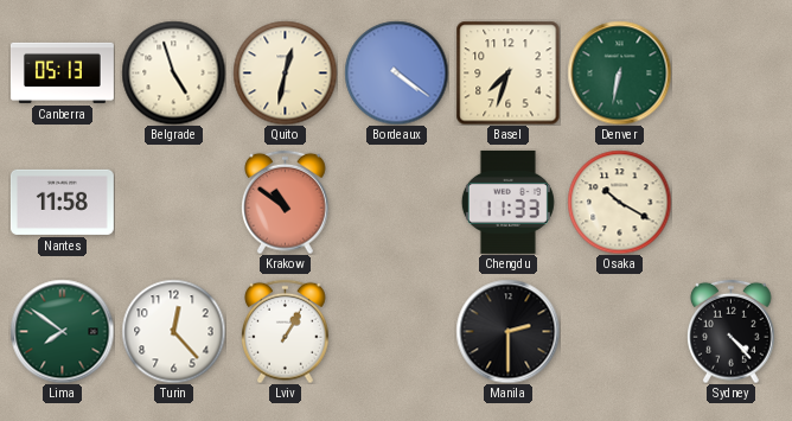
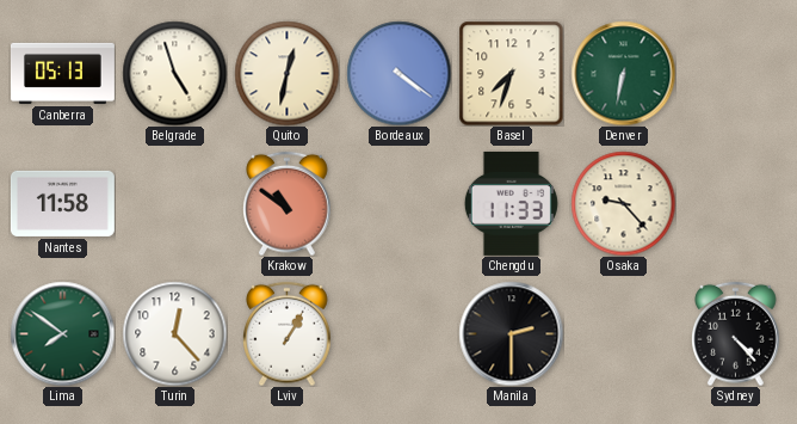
Osaka: 10:20 -> 9:23 (623, 203)
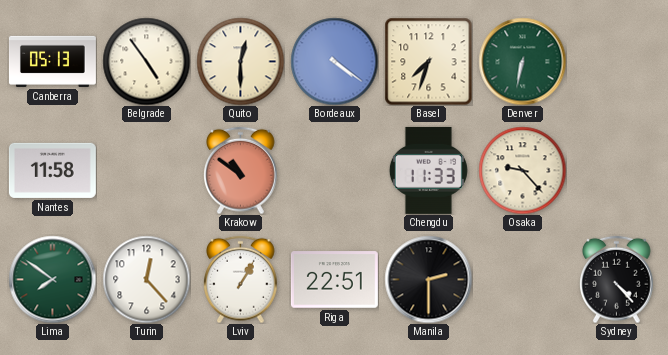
Belgrade: 4:57 -> 4:54 (146, 61)
Quito: 12:32 -> 12:30 (240, 61)
Riga: none -> 22:51 (334, 280)
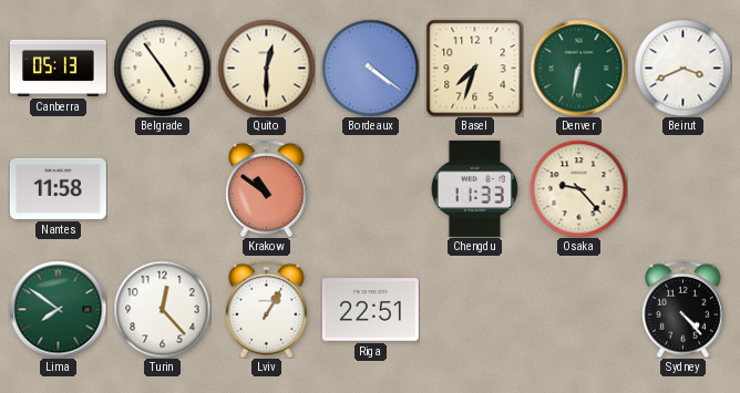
Beirut: none -> 3:41 (682, 68)
Manila: 2:30 -> none (428, 279)
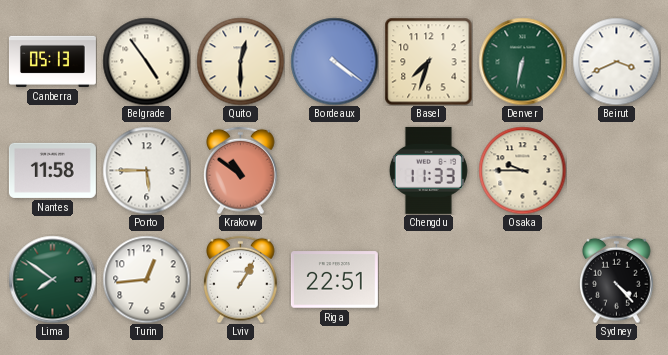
Porto: none -> 5:45 (146, 170)
Osaka: 9:23 -> 9:45 (522, 170)
Turin: 12:23 -> 12:44 (146, 279)
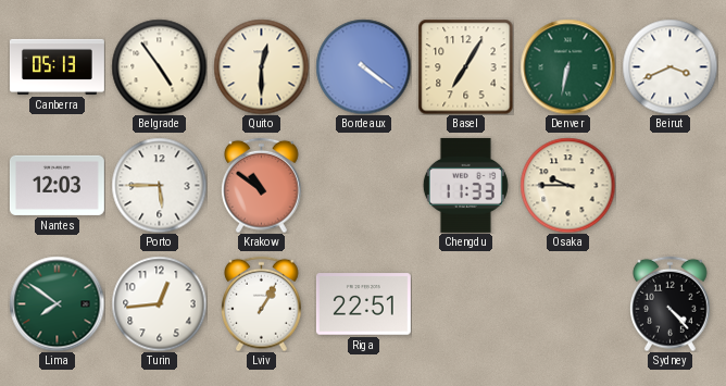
Basel: 7:33 -> 7:05 (465, 66)
Nantes: 11:58 -> 12:03 (57, 185)
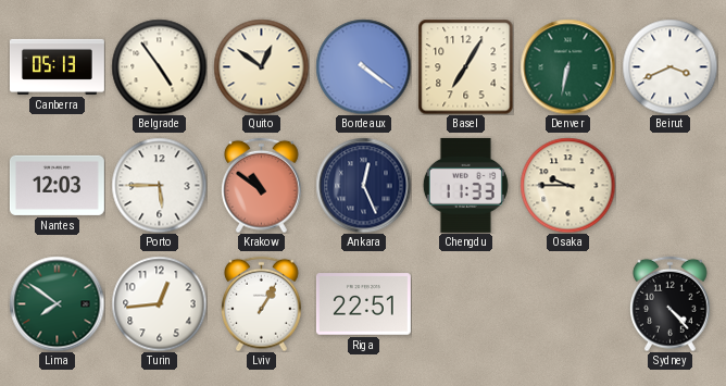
Quito: 12:30 -> 12:51 (261, 66)
Ankara: none -> 12:26 (363, 185)
